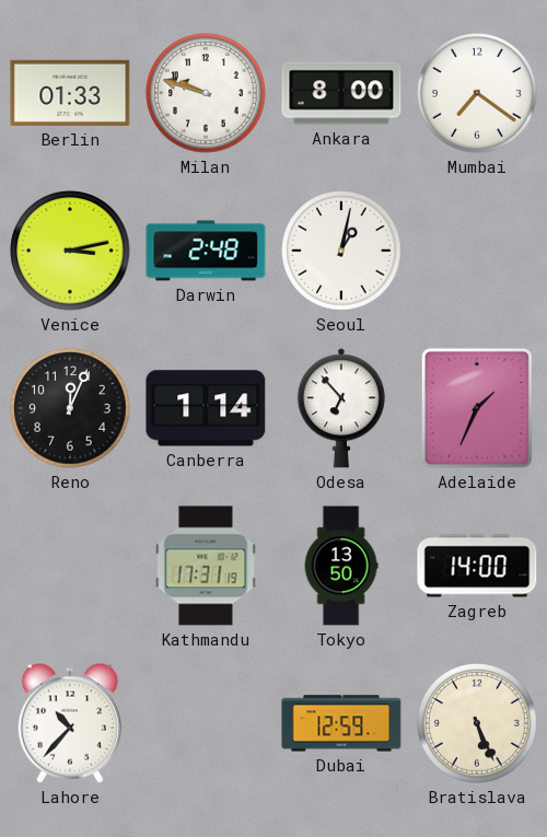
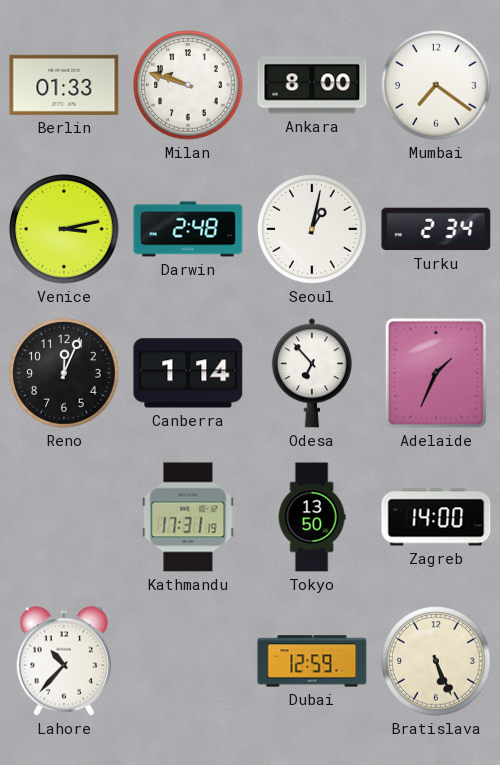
Turku: none -> 2:34 (436, 229)
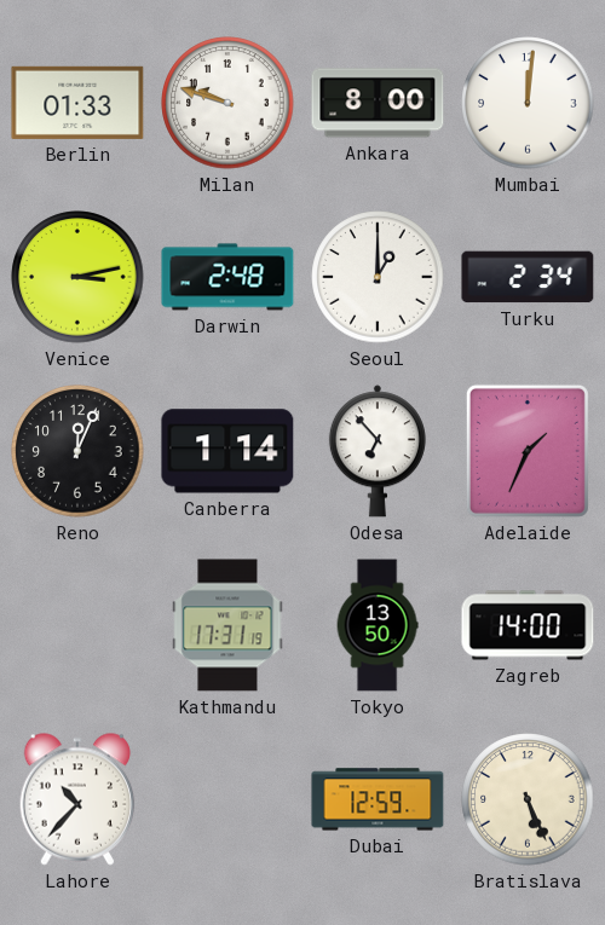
Mumbai: 7:21 -> 12:01 (528, 103)
Seoul: 1:02 -> 1:00 (378, 277)
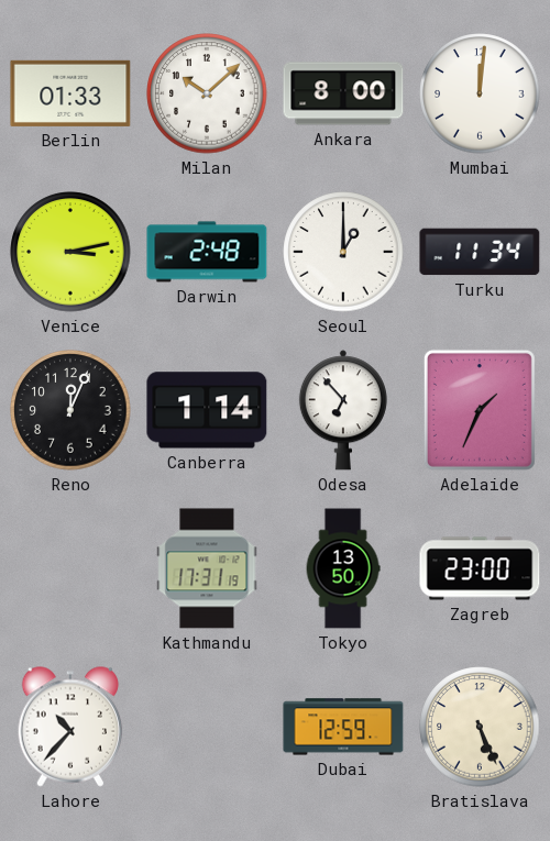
Milan: 9:48 -> 10:08 (207, 93)
Turku: 2:34 -> 11:34 (480, 252)
Zagreb: 14:00 -> 23:00 (480, 568)
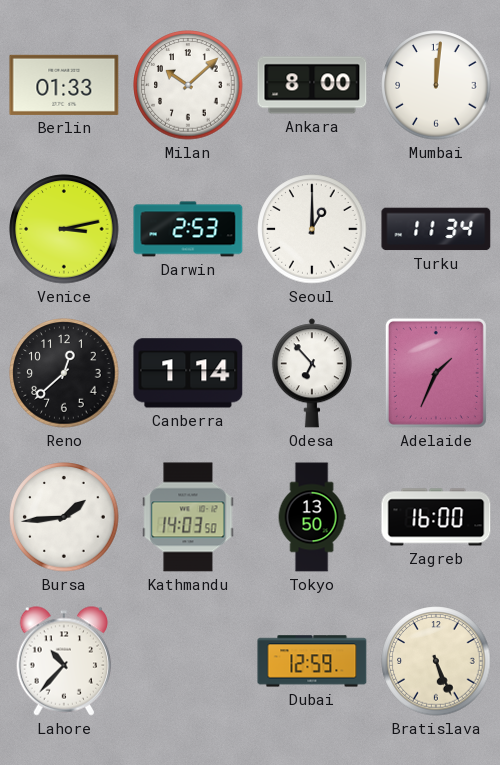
Darwin: 2:48 -> 2:53 (188, 229)
Reno: 12:04 -> 12:38 (64, 373)
Bursa: none -> 1:44 (64, 517)
Kathmandu: 17:31 -> 14:03 (188, 517)
Zagreb: 23:00 -> 16:00 (436, 517)
